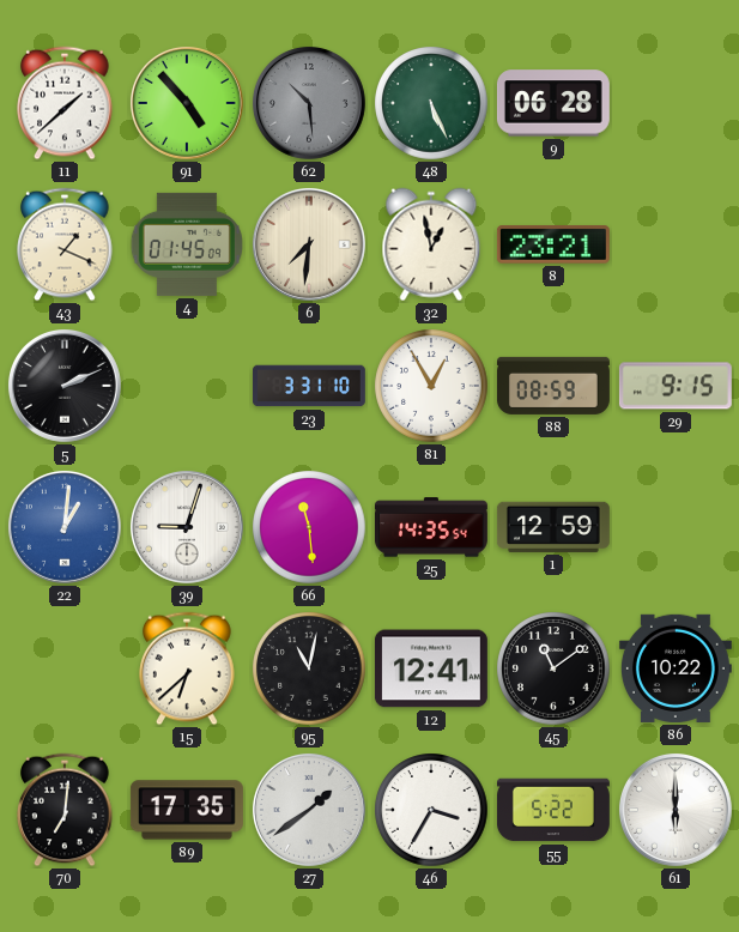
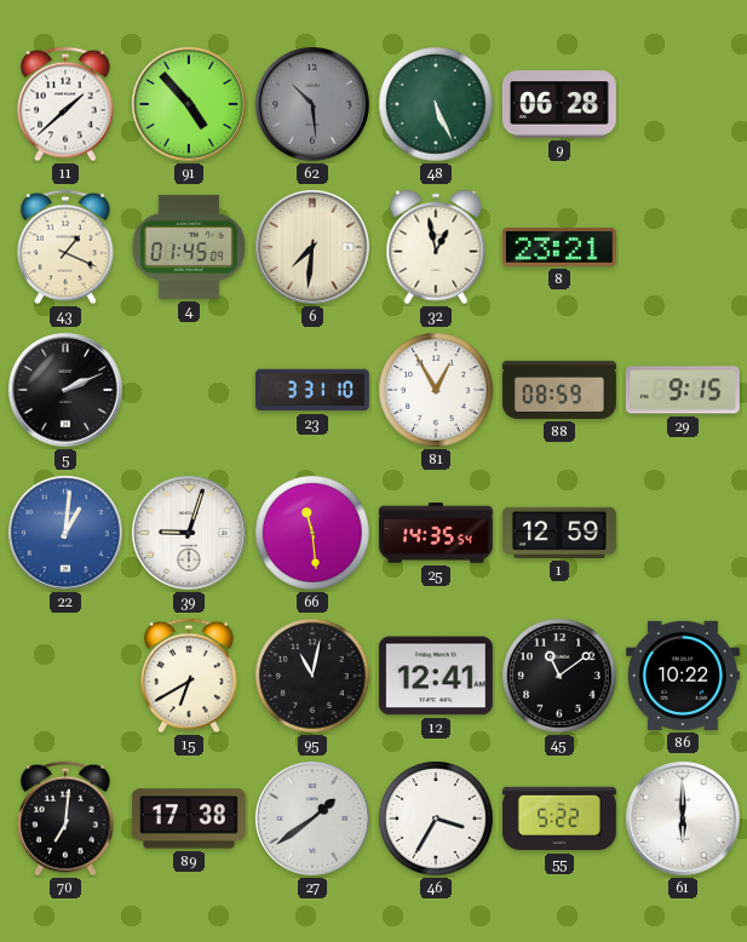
15: 6:38 -> 6:40 (189, 676)
89: 17:35 -> 17:38 (189, 818)
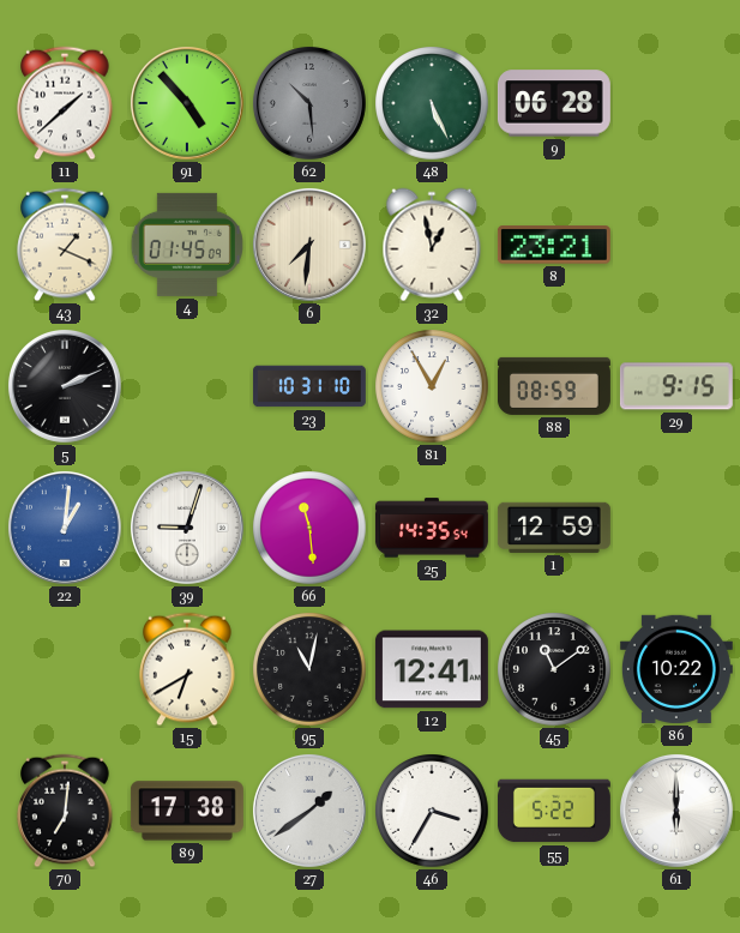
23: 3:31 -> 10:31 (309, 386)
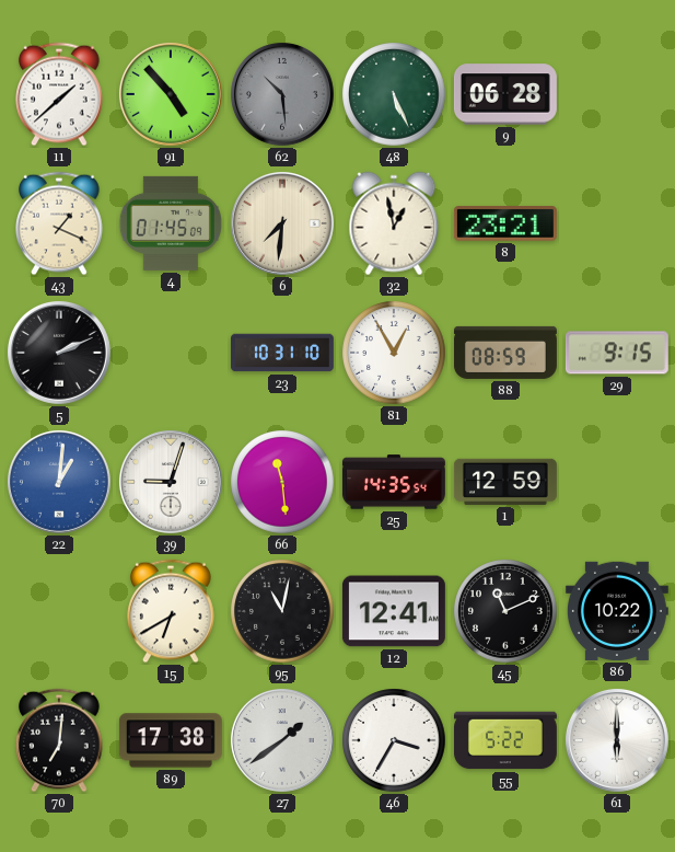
45: 11:09 -> 11:11 (505, 611)
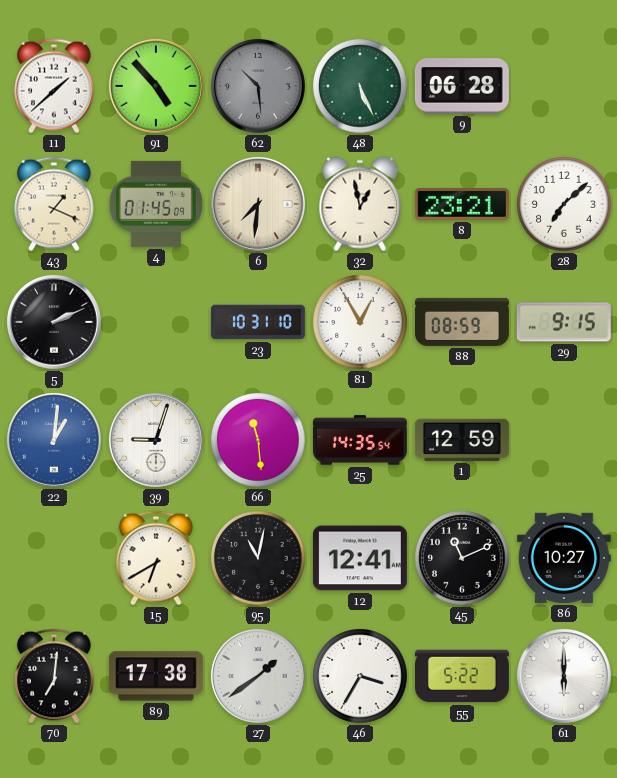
28: none -> 7:08 (564, 204)
86: 10:22 -> 10:27 (564, 558)
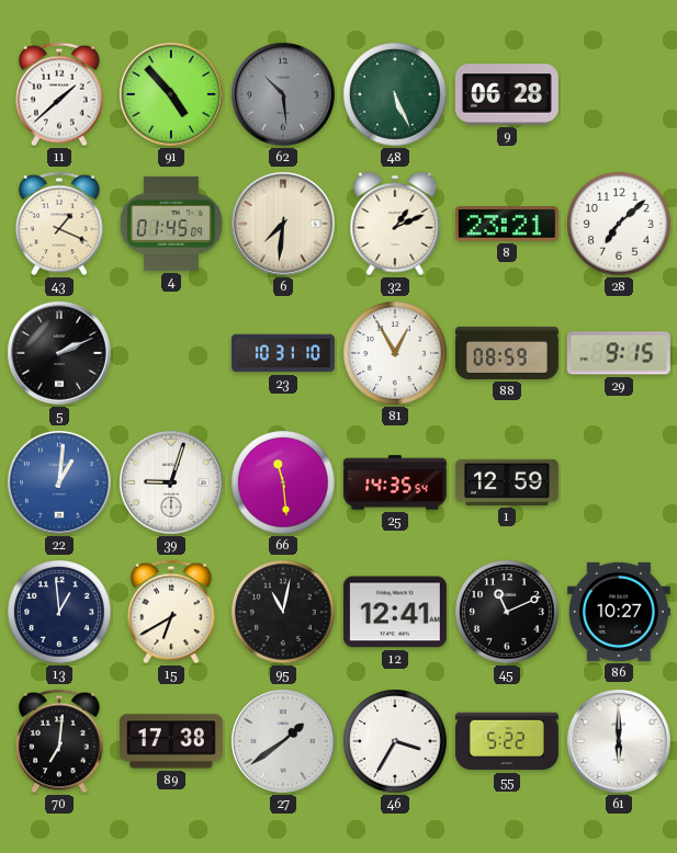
32: 12:58 -> 1:11 (395, 224)
13: none -> 12:59 (59, 612)
